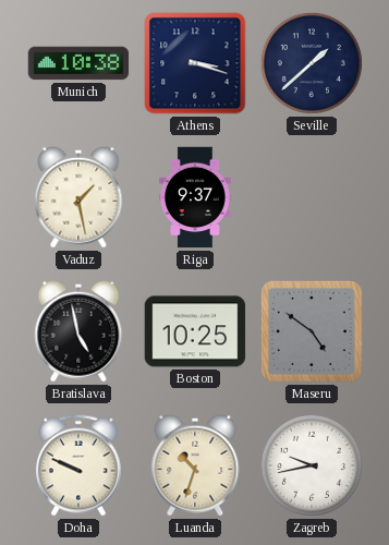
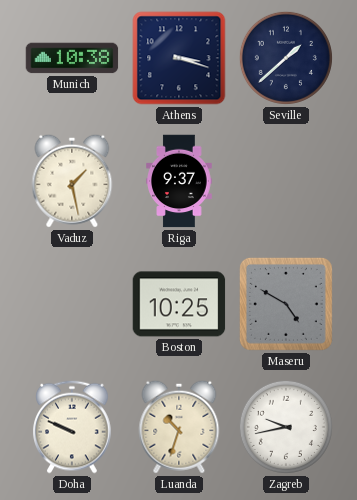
Bratislava: 4:58 -> none (78, 331)
Maseru: 4:51 -> 4:50 (286, 304)
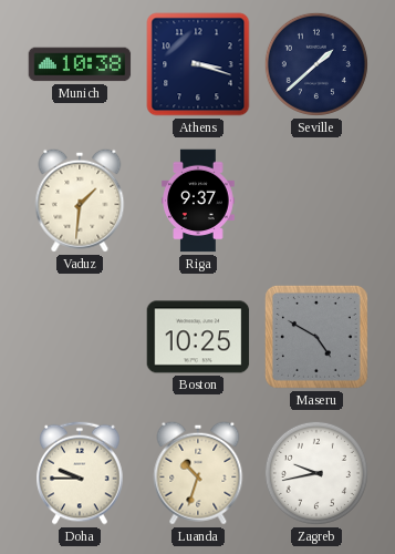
Vaduz: 1:28 -> 1:31 (80, 201)
Doha: 9:49 -> 9:45 (80, 473)
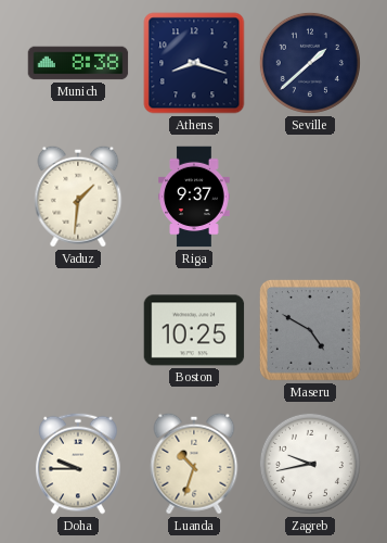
Munich: 10:38 -> 8:38 (78, 63)
Athens: 3:18 -> 8:18 (194, 63)
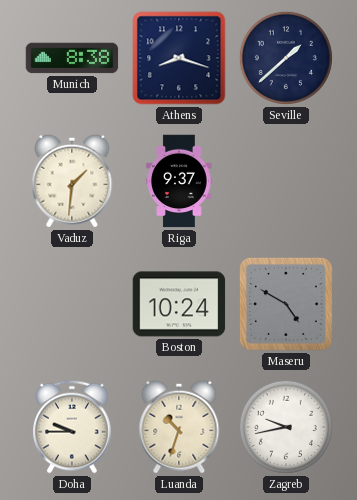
Boston: 10:25 -> 10:24 (179, 304)
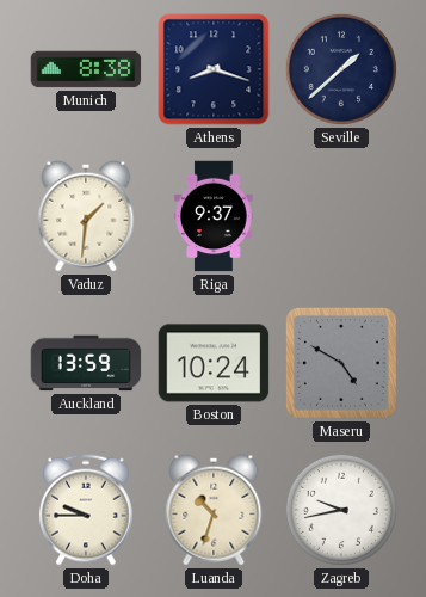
Auckland: none -> 13:59 (86, 363)
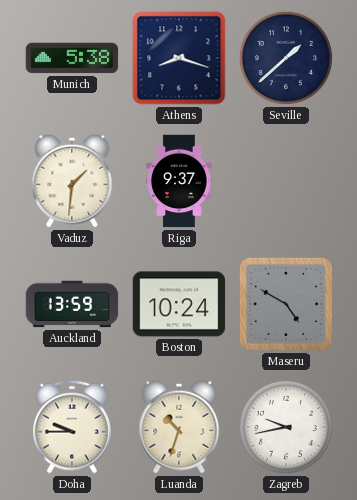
Munich: 8:38 -> 5:38 (72, 58)
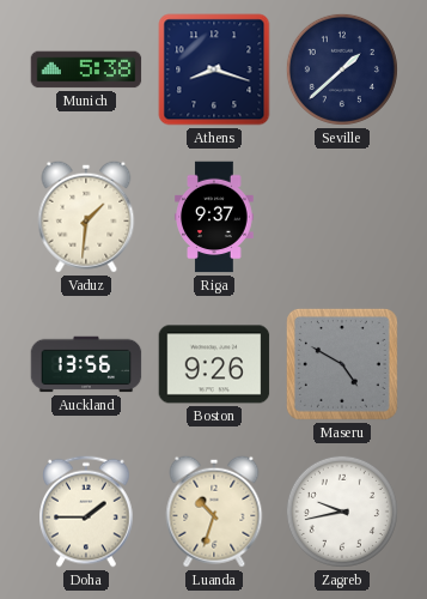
Auckland: 13:59 -> 13:56 (86, 364)
Boston: 10:24 -> 9:26 (214, 364)
Doha: 9:45 -> 1:45 (86, 512)
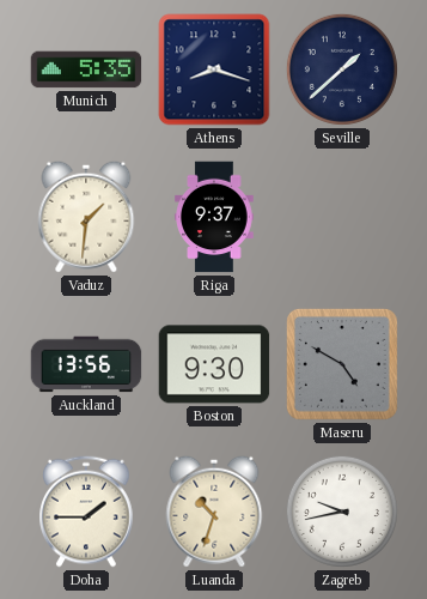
Munich: 5:38 -> 5:35 (86, 69)
Boston: 9:26 -> 9:30 (214, 364)
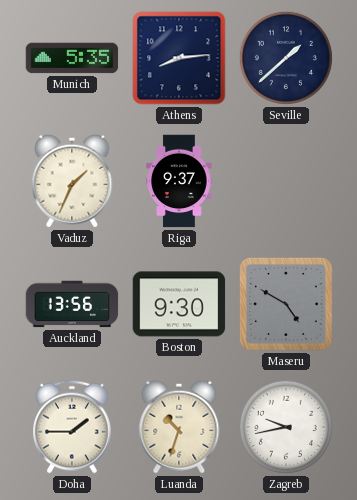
Athens: 8:18 -> 8:14 (179, 58)
Vaduz: 1:31 -> 1:34 (72, 181)
